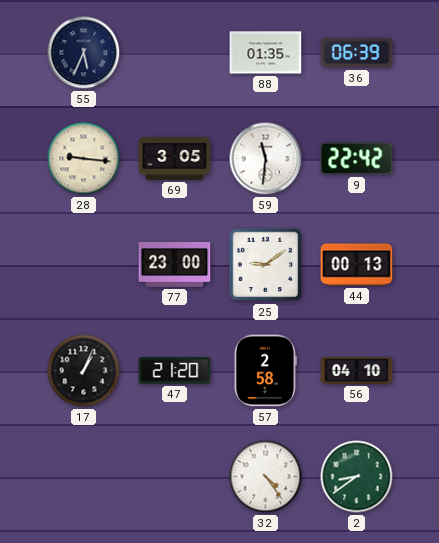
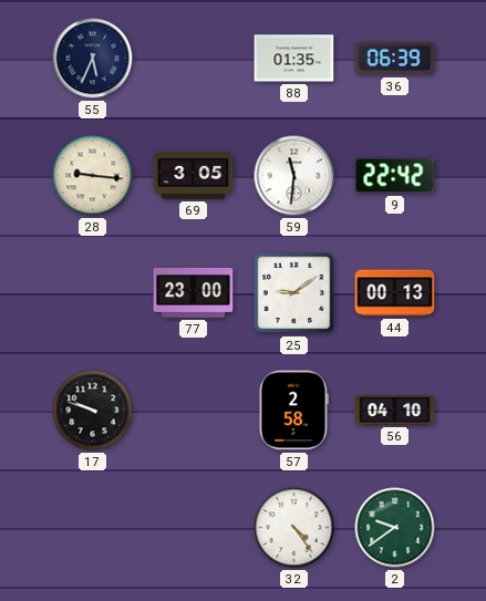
17: 1:04 -> 9:48 (93, 411)
47: 21:20 -> none (175, 371)
2: 8:39 -> 9:39 (395, 528)
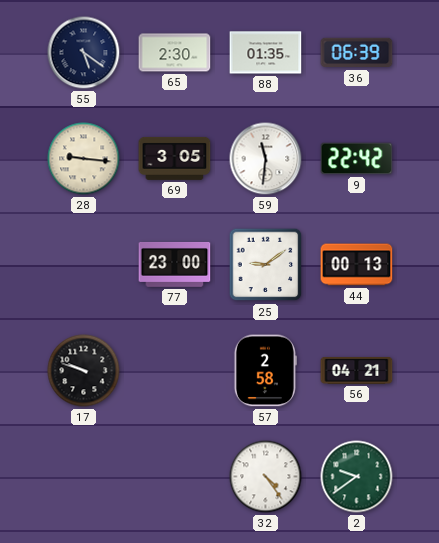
55: 5:34 -> 5:21 (84, 53)
65: none -> 2:30 (175, 53)
56: 04:10 -> 04:21 (357, 370)
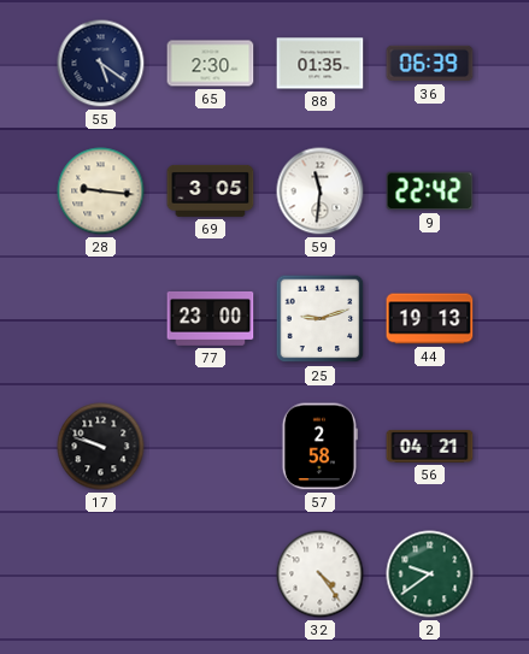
25: 9:09 -> 9:12 (321, 319)
44: 00:13 -> 19:13 (430, 319)
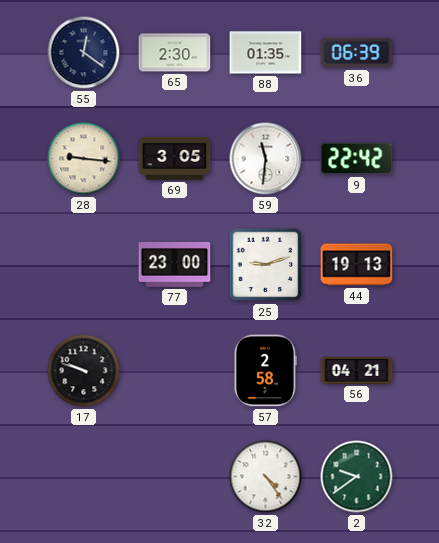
55: 5:21 -> 12:21 (84, 53)
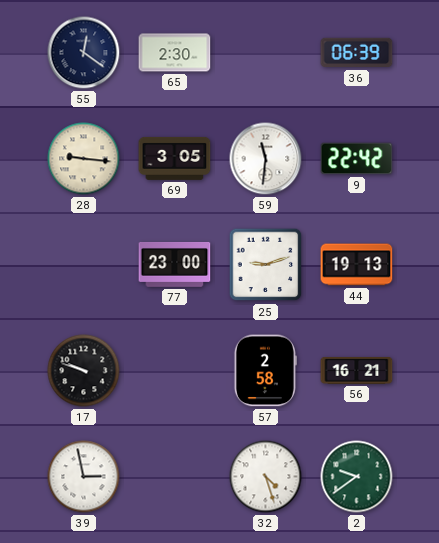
88: 01:35 -> none (266, 53)
56: 04:21 -> 16:21 (357, 370)
39: none -> 2:58 (84, 477)
32: 4:24 -> 4:27 (266, 477)
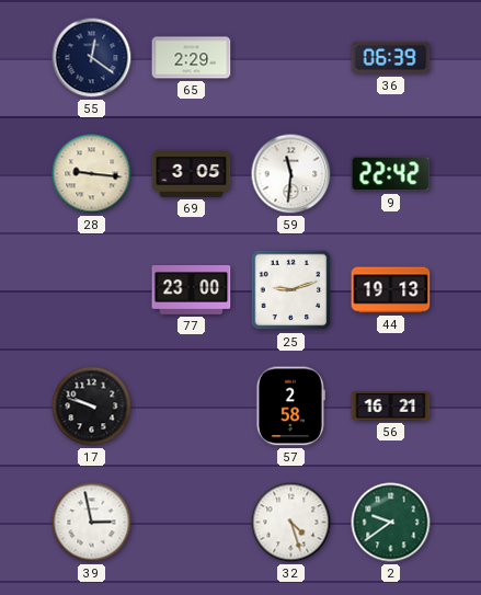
65: 2:30 -> 2:29 (192, 58)
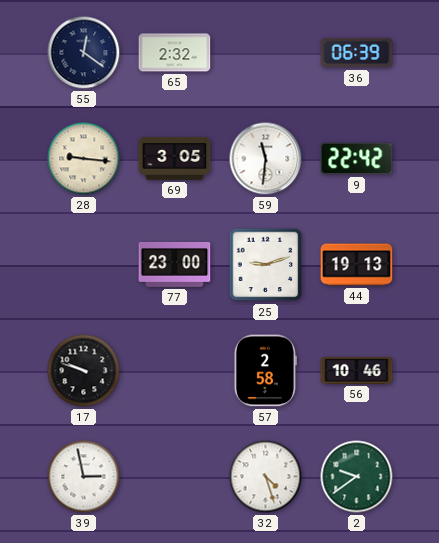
65: 2:29 -> 2:32 (175, 53)
56: 16:21 -> 10:46 (357, 370)
